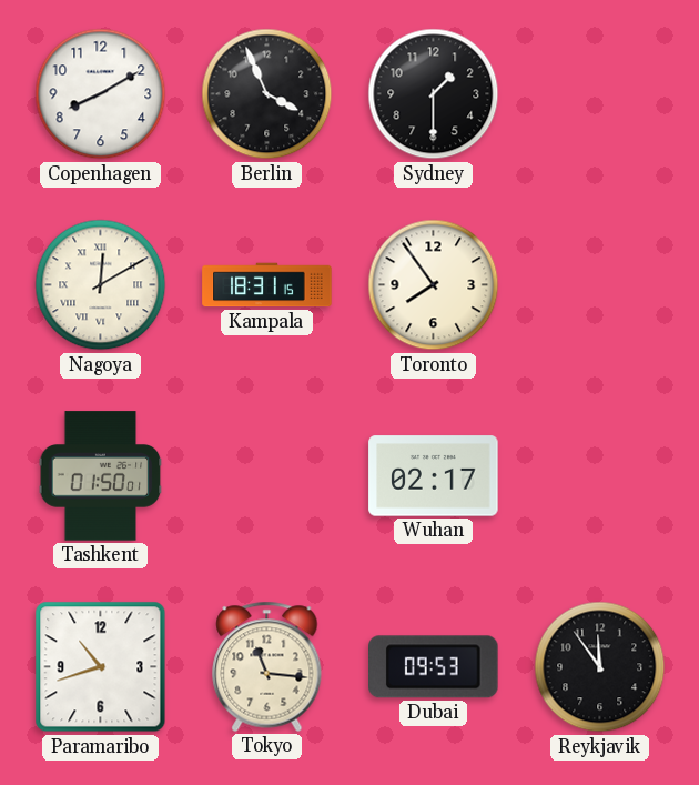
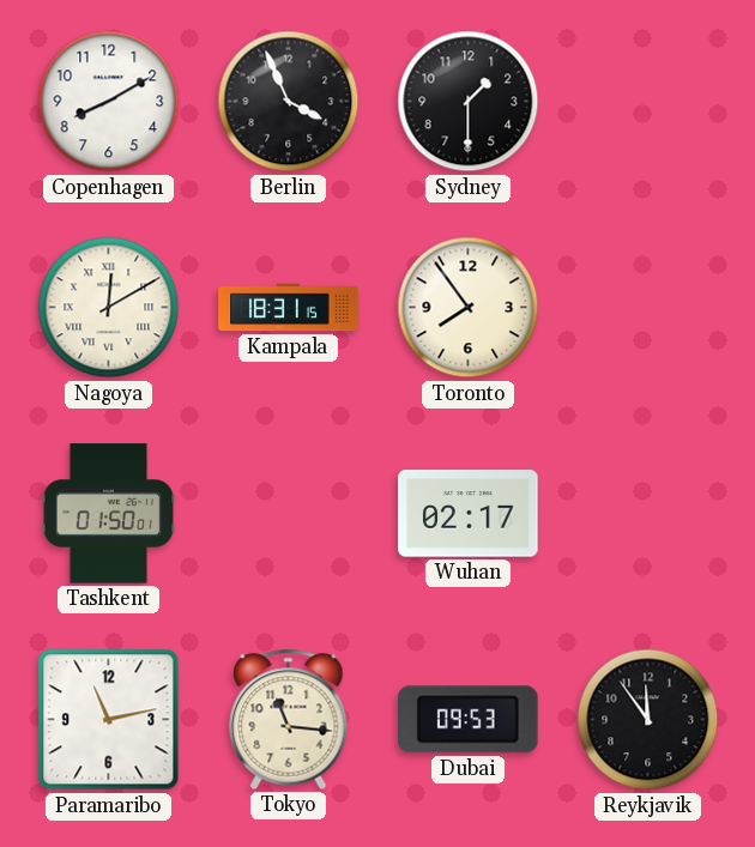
Paramaribo: 10:42 -> 11:13 (109, 720)
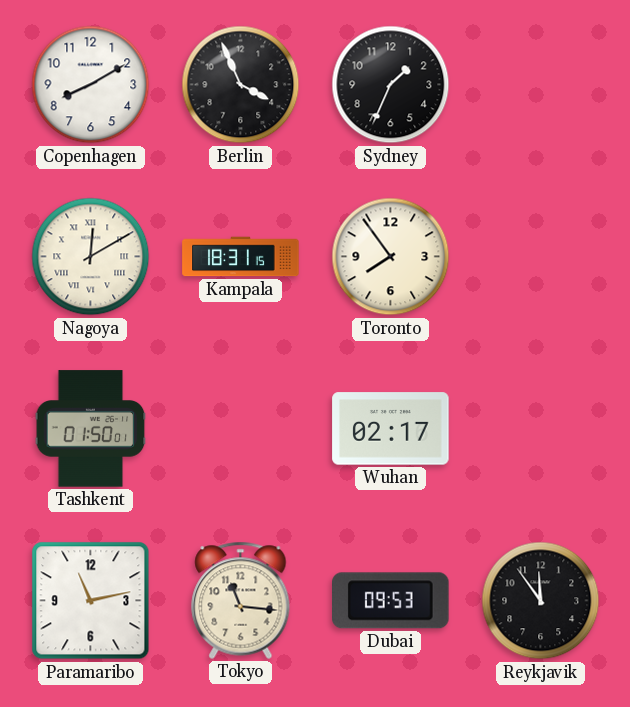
Sydney: 1:30 -> 1:34 (391, 85)
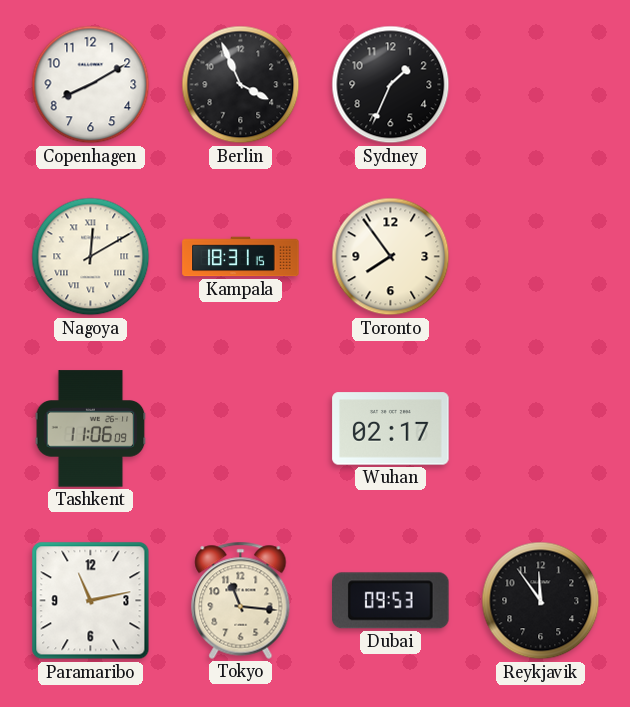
Tashkent: 01:50 -> 11:06 (91, 429)
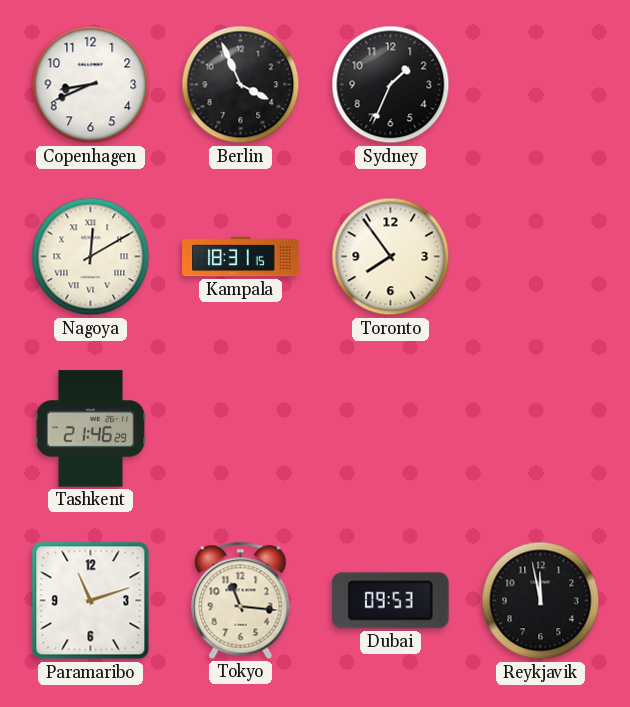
Copenhagen: 8:10 -> 8:41 (91, 85)
Tashkent: 11:06 -> 21:46 (91, 429)
Wuhan: 02:17 -> none (391, 429)
Paramaribo: 11:13 -> 11:12 (91, 601)
Reykjavik: 11:54 -> 11:58 (541, 601)
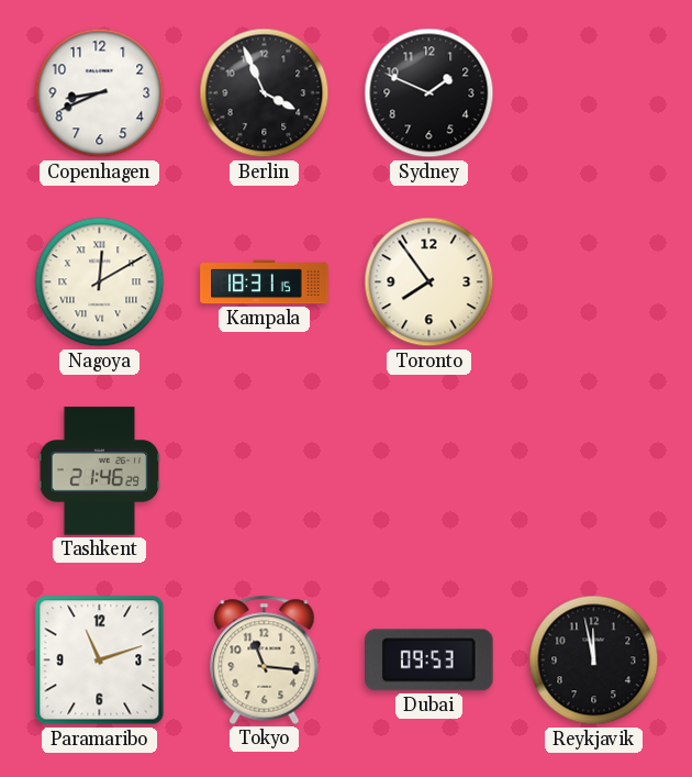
Sydney: 1:34 -> 1:49 (429, 93)
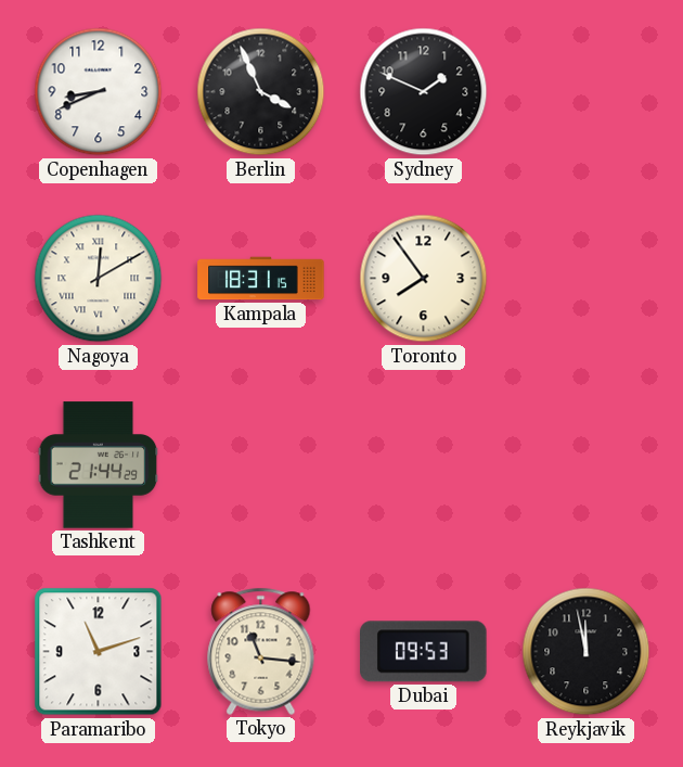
Tashkent: 21:46 -> 21:44 (99, 465)
